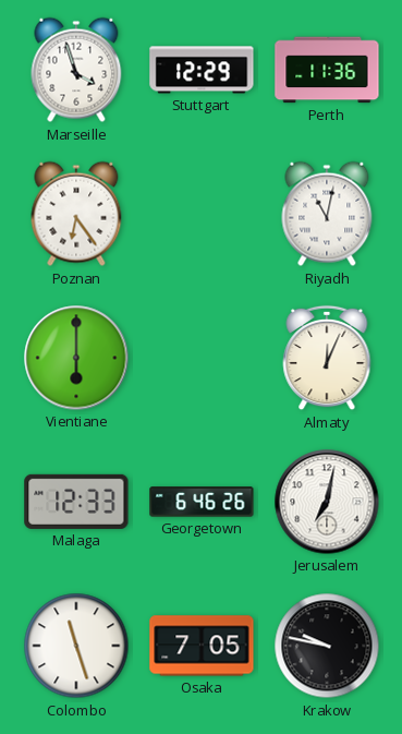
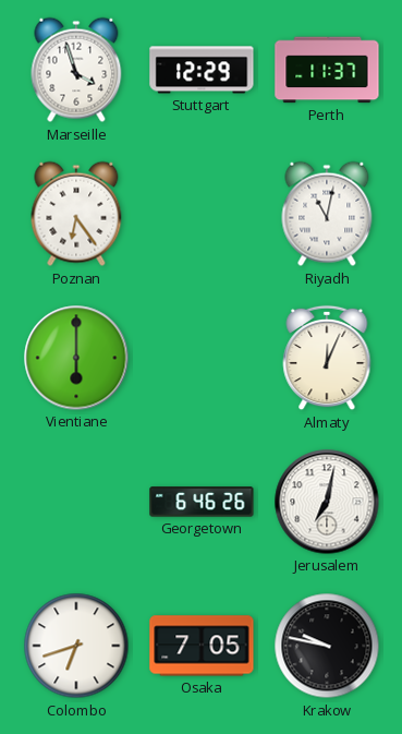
Perth: 11:36 -> 11:37 (327, 70)
Malaga: 12:33 -> none (76, 502)
Colombo: 11:27 -> 6:42 (76, 646)
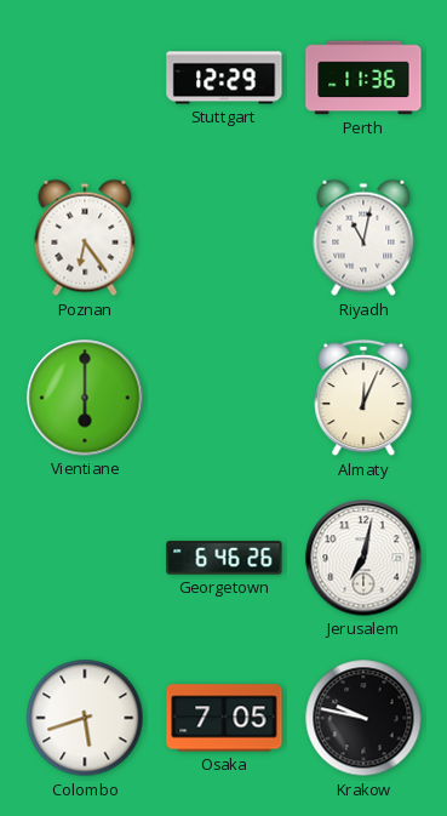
Marseille: 3:57 -> none (76, 70)
Perth: 11:37 -> 11:36 (363, 78)
Colombo: 6:42 -> 5:42 (85, 718)
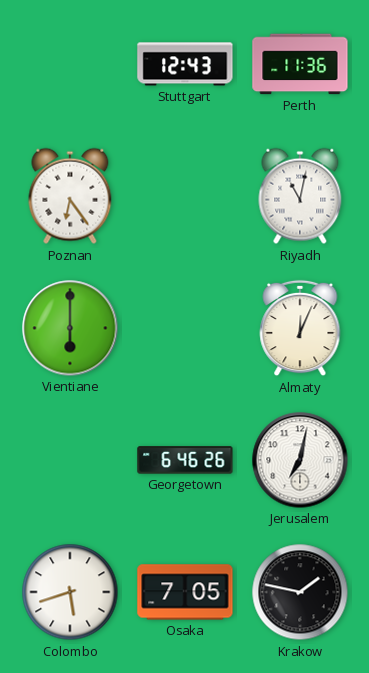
Stuttgart: 12:29 -> 12:43 (185, 64)
Krakow: 9:47 -> 1:47 (300, 592)
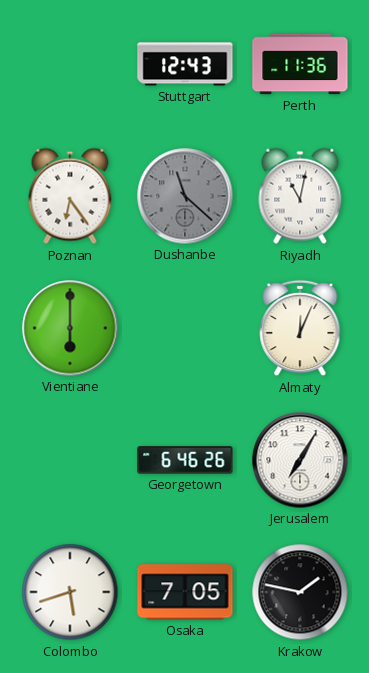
Dushanbe: none -> 11:22 (185, 196)
Jerusalem: 7:02 -> 7:05 (300, 460)
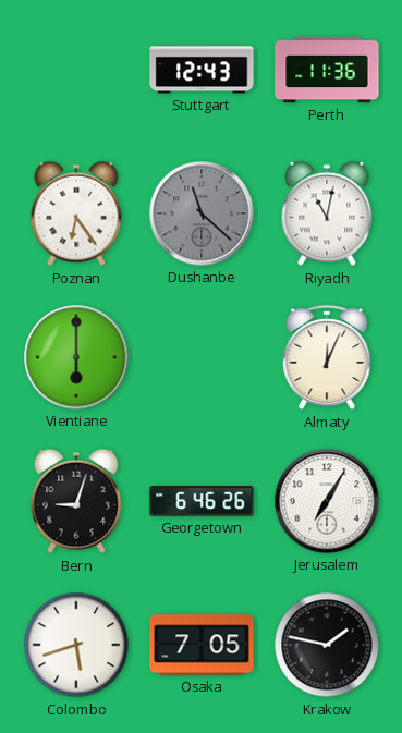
Bern: none -> 9:03 (76, 501)
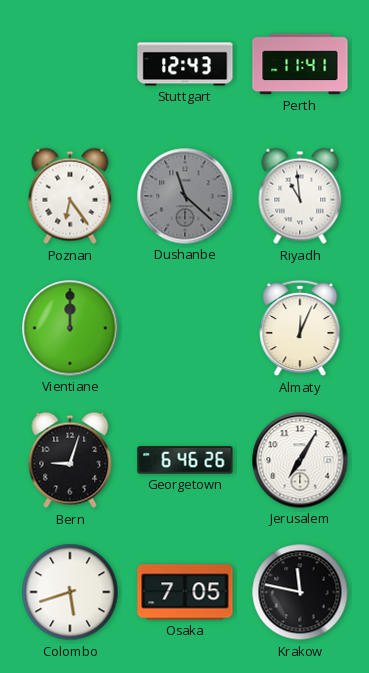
Perth: 11:36 -> 11:41 (300, 64)
Riyadh: 11:02 -> 10:59 (300, 196)
Vientiane: 6:00 -> 12:00 (70, 328)
Krakow: 1:47 -> 11:47 (300, 592)
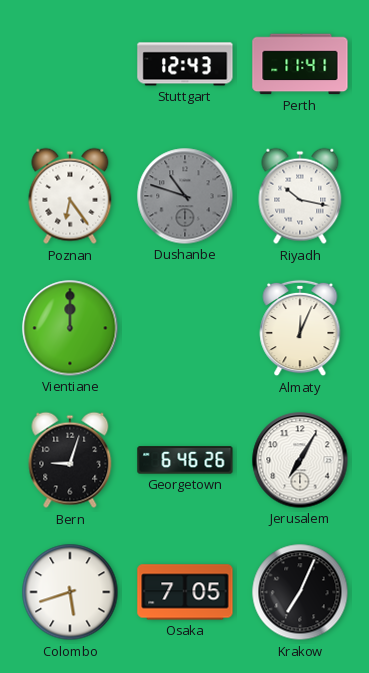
Dushanbe: 11:22 -> 10:48 (185, 196)
Riyadh: 10:59 -> 10:17 (300, 196)
Krakow: 11:47 -> 7:04 (300, 592)
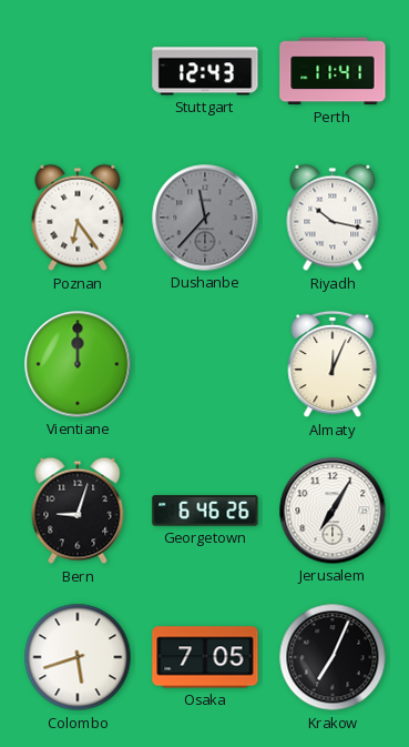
Dushanbe: 10:48 -> 11:37 (205, 218)
